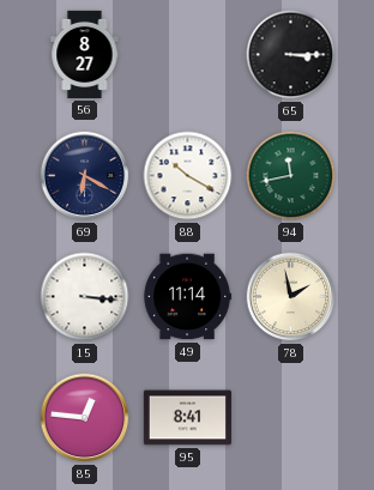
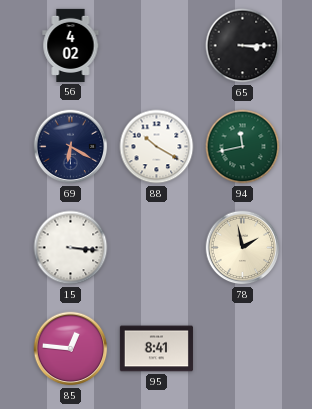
56: 8:27 -> 4:02 (71, 45)
49: 11:14 -> none (187, 297)
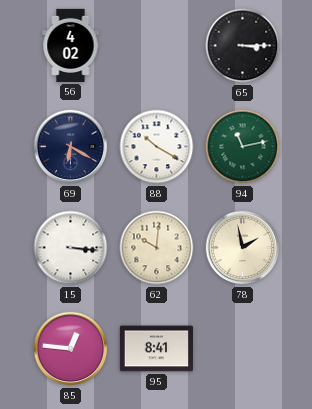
94: 11:43 -> 11:13 (243, 147)
62: none -> 10:01 (157, 248)
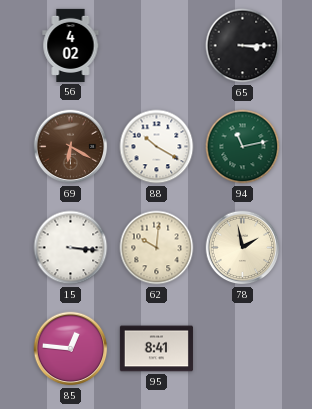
69 dial: navy -> brown (71, 147)
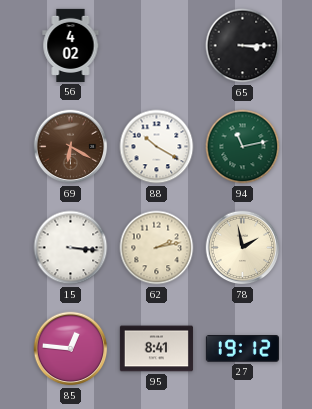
62: 10:01 -> 2:13 (157, 248)
27: none -> 19:12 (242, 349)
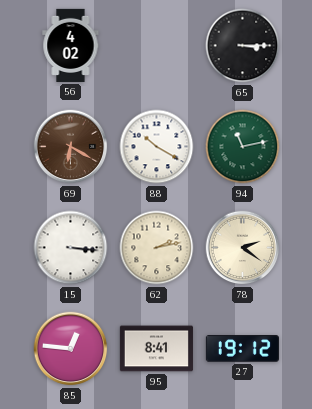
78: 1:58 -> 2:21 (243, 248)
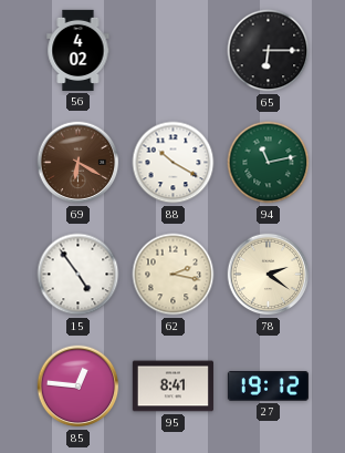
65: 3:15 -> 6:15 (269, 51)
15: 3:16 -> 4:54 (79, 275)
62: 2:13 -> 2:17 (174, 275)
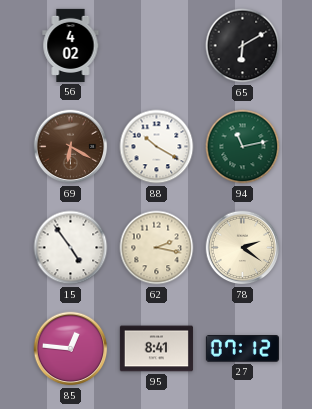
65: 6:15 -> 6:10 (243, 46)
27: 19:12 -> 07:12 (242, 349)
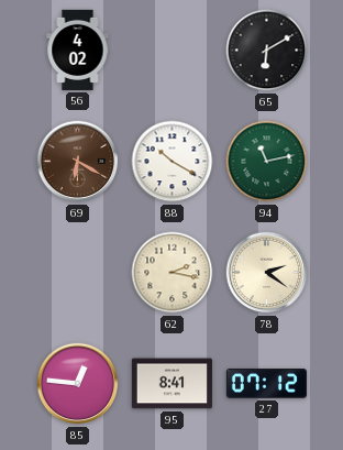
15: 4:54 -> none (71, 248)
